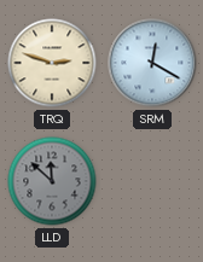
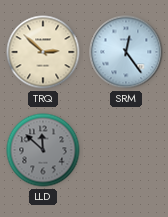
TRQ: 2:48 -> 2:52 (43, 52)
SRM: 12:20 -> 12:24 (126, 52)
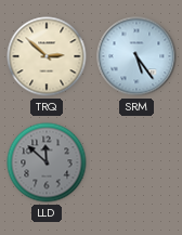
SRM: 12:24 -> 5:24 (136, 56)
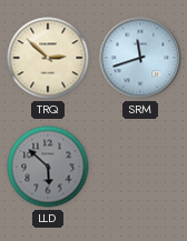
SRM: 5:24 -> 11:42 (140, 58)
LLD: 11:52 -> 5:52 (48, 167)
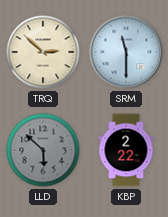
SRM: 11:42 -> 11:30 (126, 52)
KBP: none -> 2:22 (126, 150)
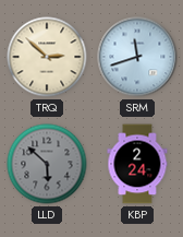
SRM: 11:30 -> 11:42 (137, 57)
KBP: 2:22 -> 2:24 (137, 164)
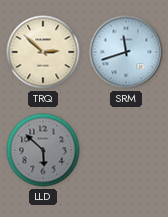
KBP: 2:24 -> none (137, 164)
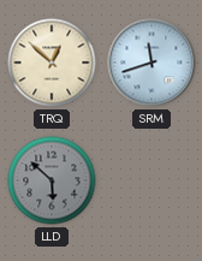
TRQ: 2:52 -> 12:52 (52, 63)
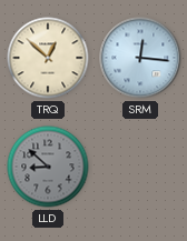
SRM: 11:42 -> 12:16 (140, 58)
LLD: 5:52 -> 8:52 (48, 167)
